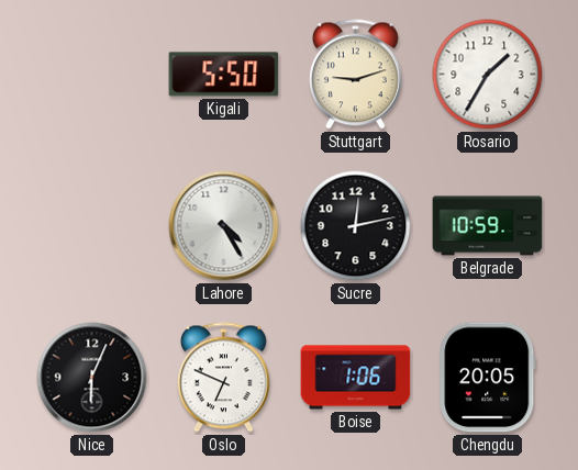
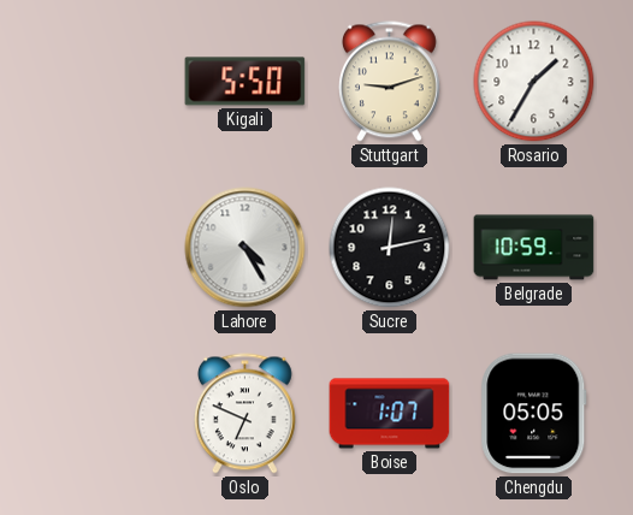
Nice: 6:04 -> none (92, 378)
Boise: 1:06 -> 1:07 (390, 414)
Chengdu: 20:05 -> 05:05 (534, 414)
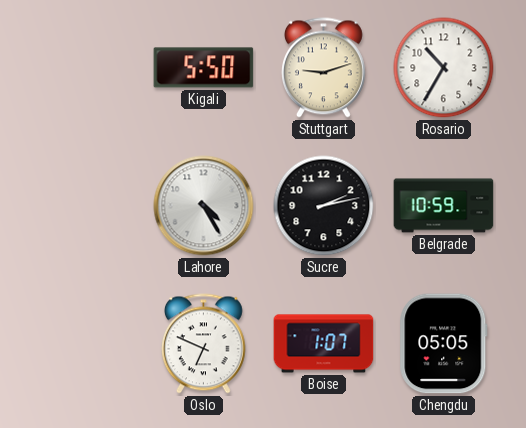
Rosario: 1:35 -> 10:35 (444, 68)
Sucre: 12:13 -> 2:13 (324, 206)
